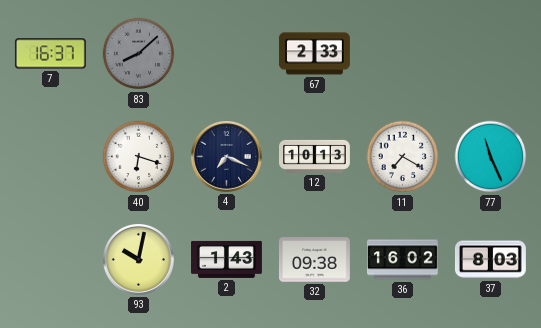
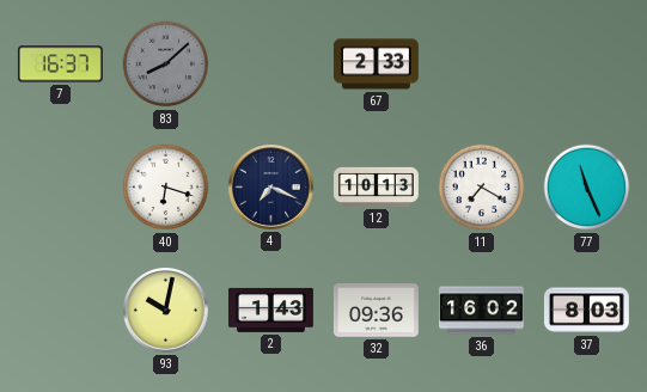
32: 09:38 -> 09:36 (376, 311)
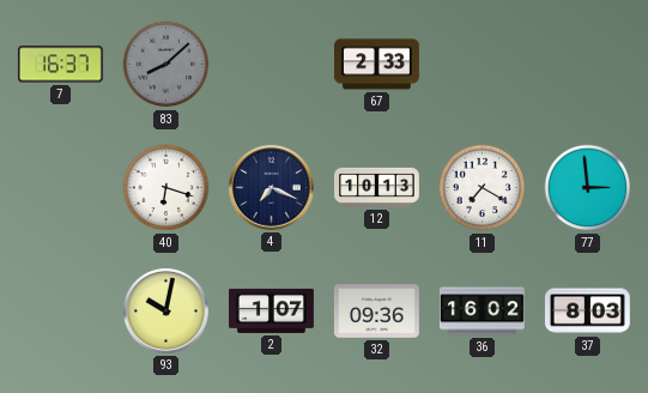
77: 11:26 -> 2:59 (588, 188)
2: 1:43 -> 1:07 (272, 310)
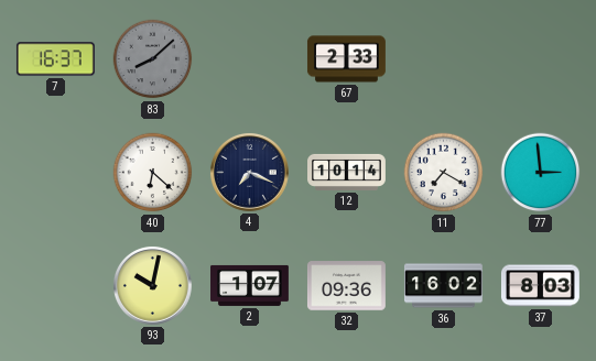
40: 6:18 -> 6:22 (153, 173)
12: 10:13 -> 10:14 (347, 172)
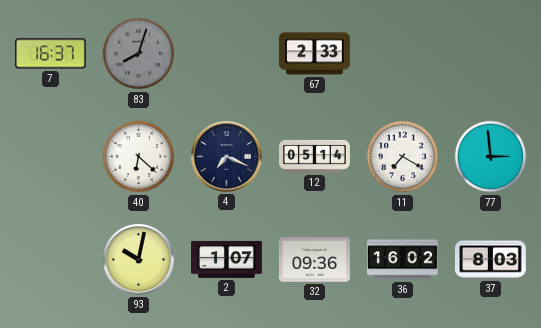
83: 8:08 -> 8:03 (139, 54)
12: 10:14 -> 05:14 (315, 156)
